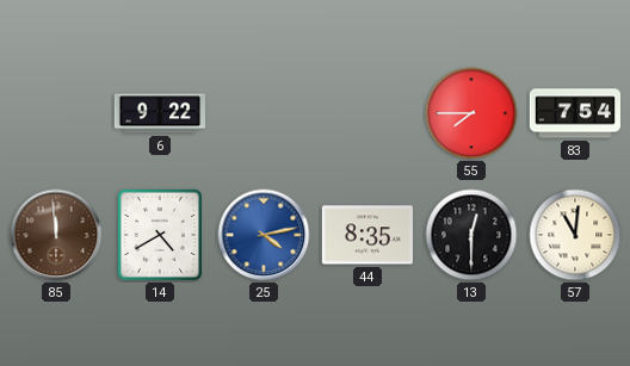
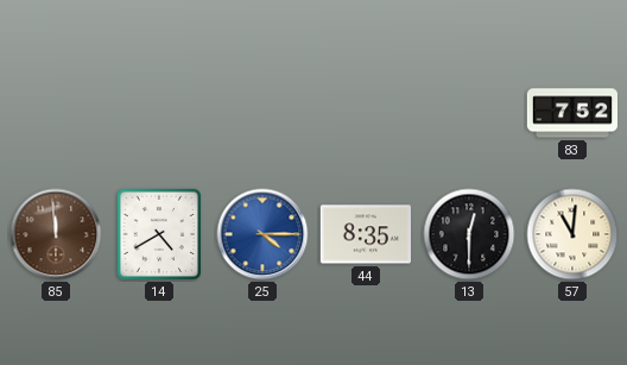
6: 9:22 -> none (159, 113)
55: 7:45 -> none (471, 113)
83: 7:54 -> 7:52 (571, 113)
25: 4:13 -> 4:15 (262, 234)
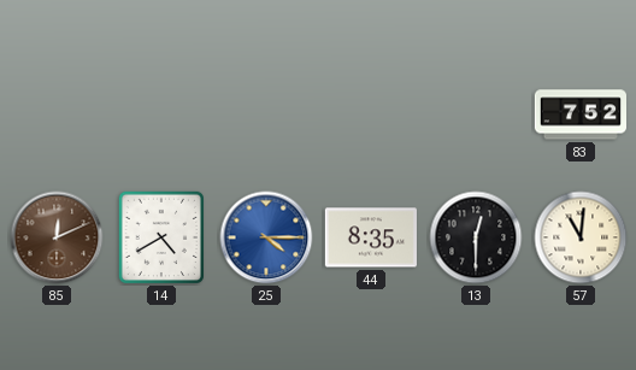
85: 11:59 -> 12:11 (57, 237)
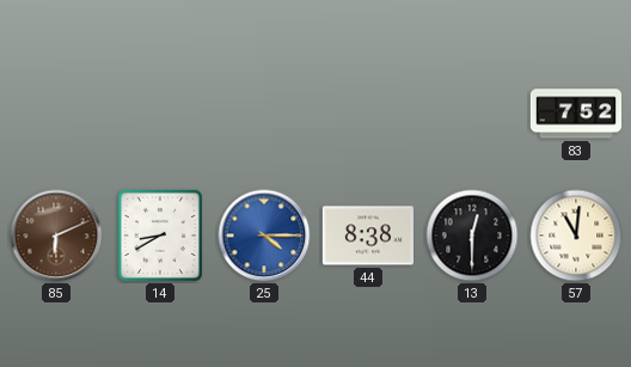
85: 12:11 -> 6:11 (56, 236)
14: 4:40 -> 8:40 (160, 236)
44: 8:35 -> 8:38 (368, 236)
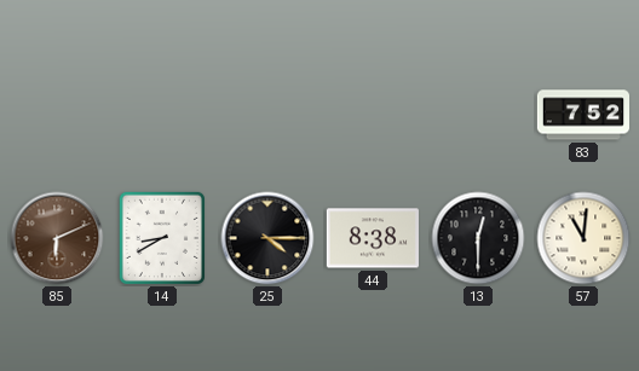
25 dial: blue -> black (267, 238)
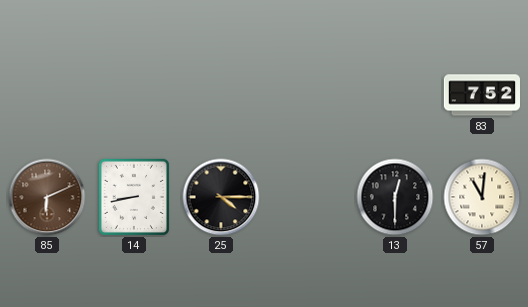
14: 8:40 -> 8:43 (134, 197)
44: 8:38 -> none (373, 238)
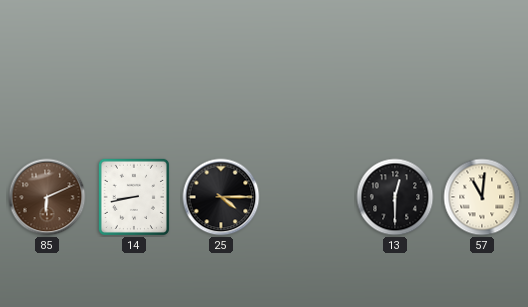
83: 7:52 -> none (481, 95)
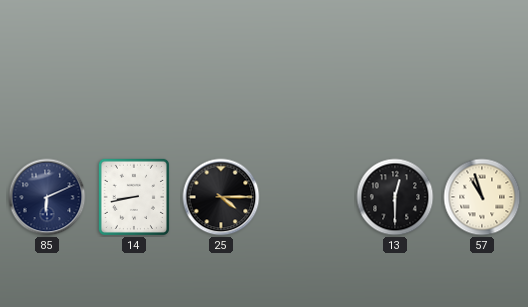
85 dial: brown -> navy (47, 197)
57: 11:01 -> 10:57 (482, 197)
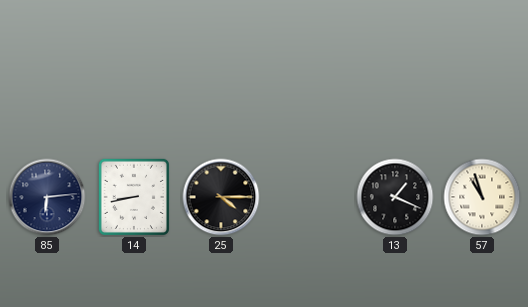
85: 6:11 -> 6:14 (47, 197)
13: 12:30 -> 1:19 (395, 197)
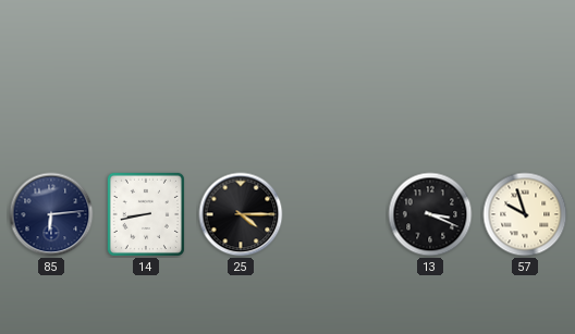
13: 1:19 -> 3:19 (430, 214)
57: 10:57 -> 9:57 (525, 214)
